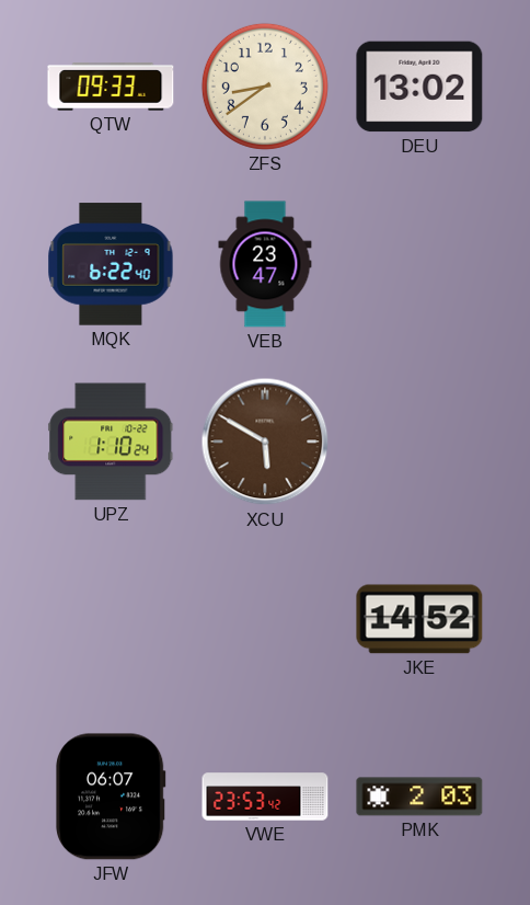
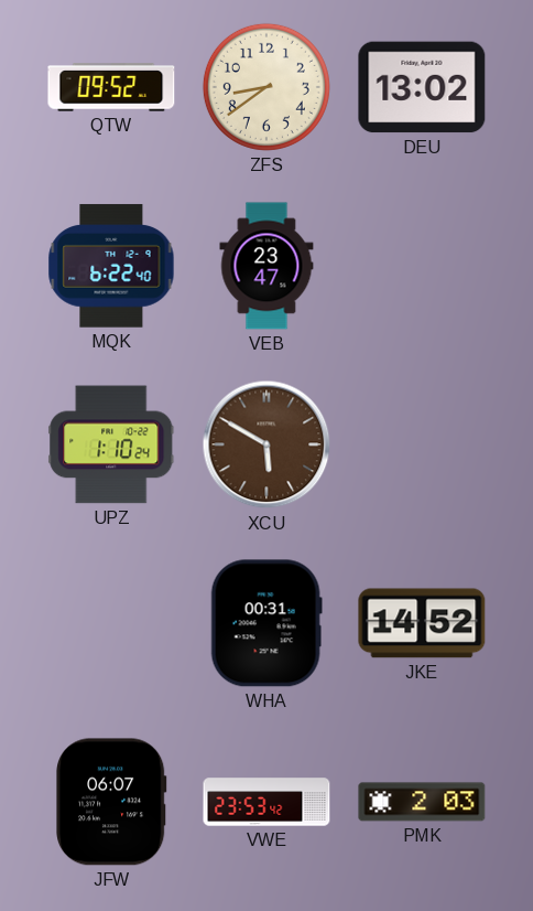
QTW: 09:33 -> 09:52 (111, 87)
WHA: none -> 00:31 (266, 623)
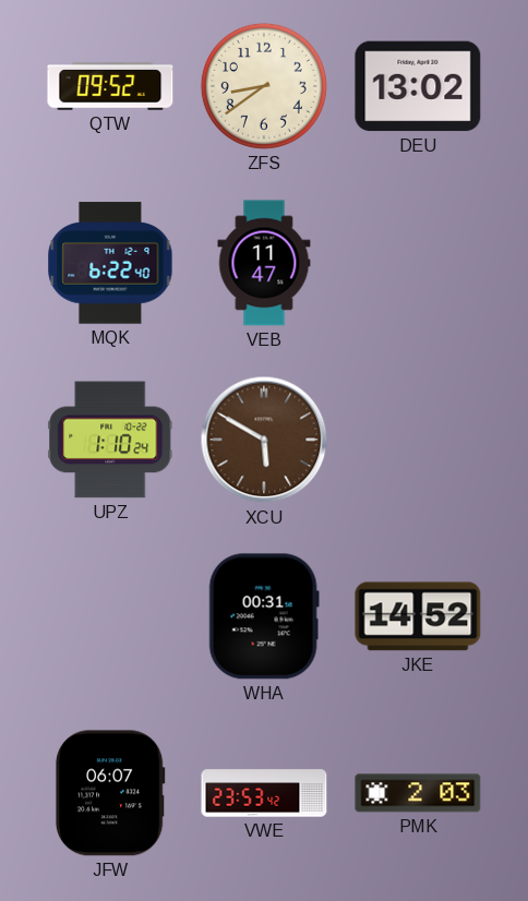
VEB: 23:47 -> 11:47 (264, 263)
